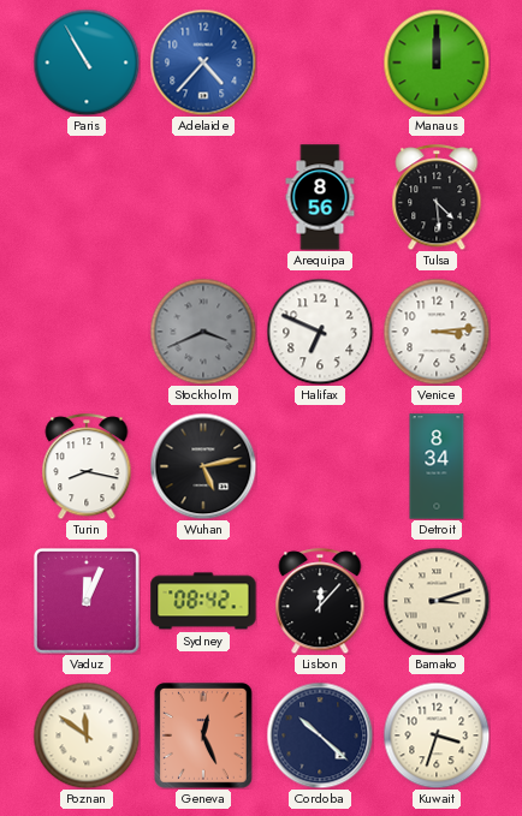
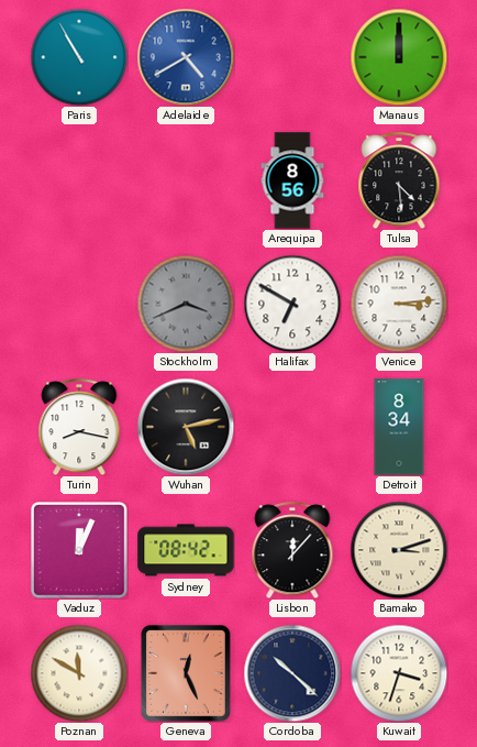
Adelaide: 4:37 -> 4:40 (186, 57)
Halifax: 6:49 -> 6:50 (292, 304)
Poznan: 11:51 -> 11:50 (79, 673)
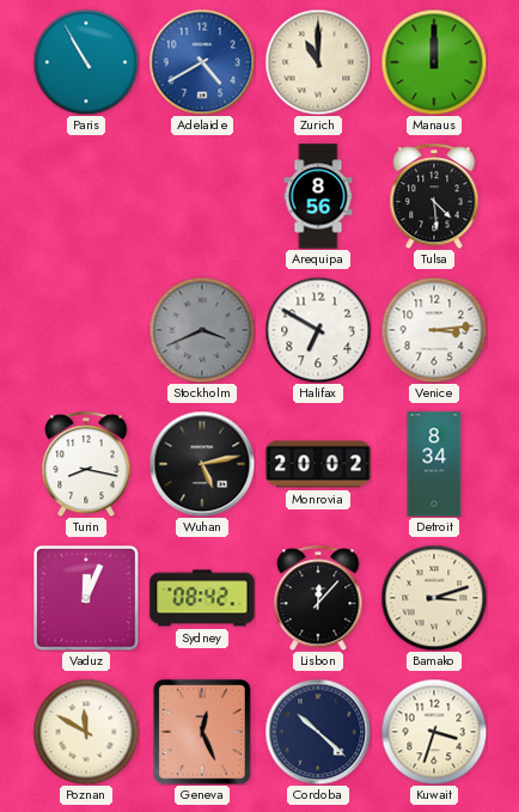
Zurich: none -> 11:00 (318, 62)
Monrovia: none -> 20:02 (318, 464)
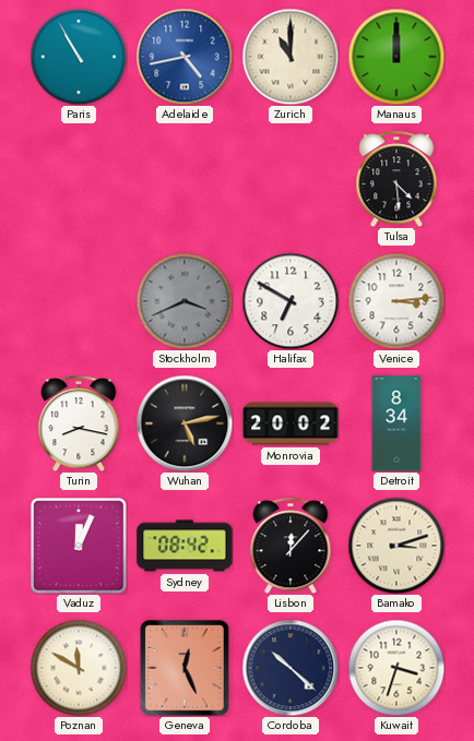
Adelaide: 4:40 -> 4:43 (185, 57)
Arequipa: 8:56 -> none (318, 196)
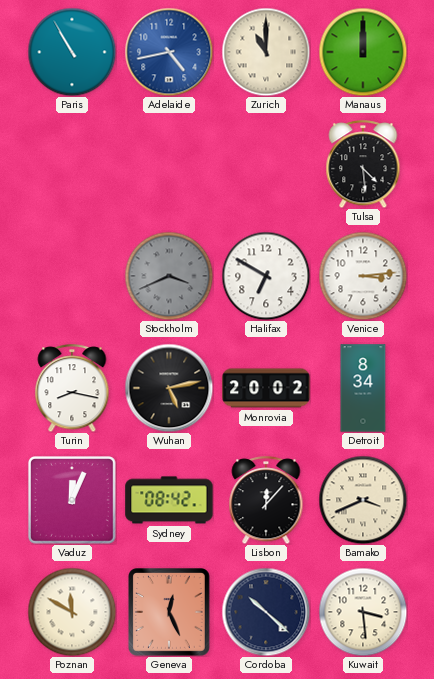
Bamako: 3:12 -> 3:41 (363, 500)
Kuwait: 3:33 -> 3:29 (363, 612)
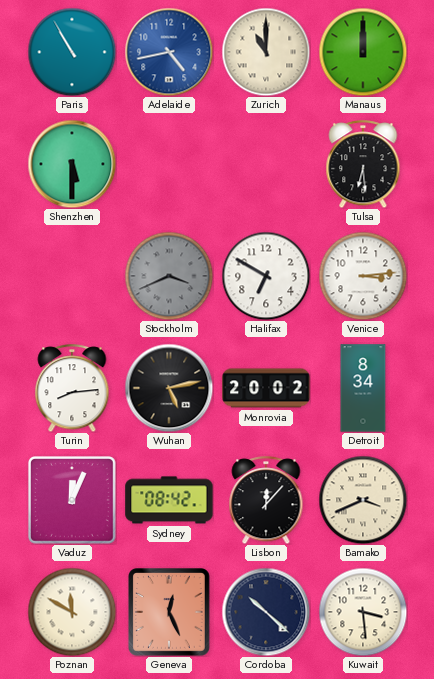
Shenzhen: none -> 5:30 (72, 164)
Tulsa: 4:29 -> 6:29 (363, 164)
Turin: 8:17 -> 8:14 (72, 388)
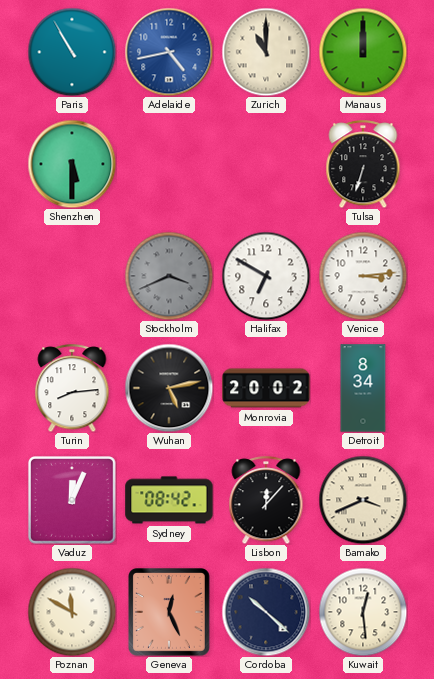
Tulsa: 6:29 -> 6:33 (363, 164)
Kuwait: 3:29 -> 12:29 (363, 612)
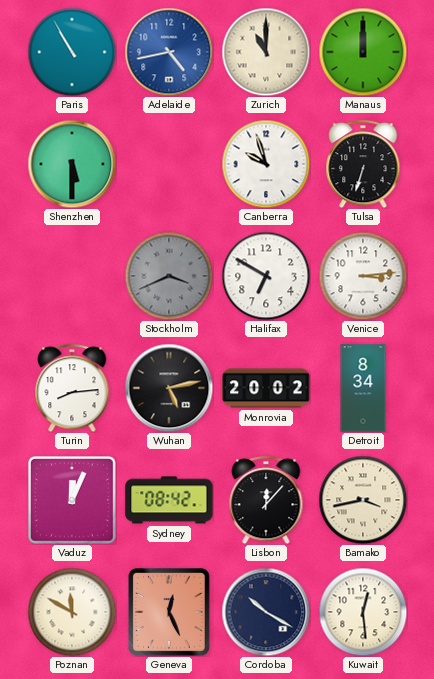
Canberra: none -> 9:57 (266, 164)
Bamako: 3:41 -> 3:43 (363, 500)
Cordoba: 10:22 -> 10:20 (266, 612)
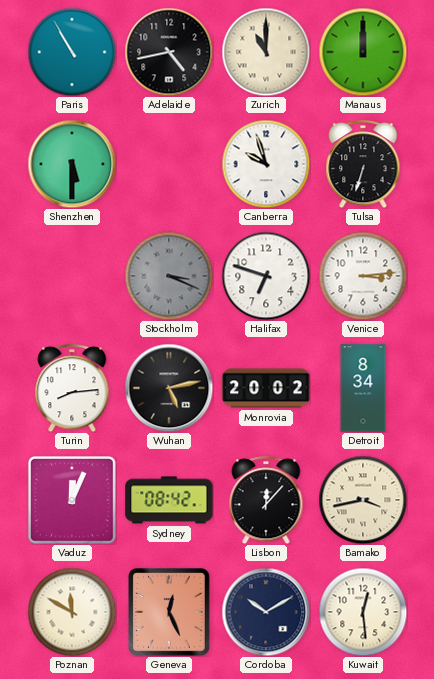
Adelaide dial: blue -> black (169, 52)
Stockholm: 3:41 -> 3:19 (169, 276)
Halifax: 6:50 -> 6:48 (266, 276)
Cordoba: 10:20 -> 10:10 (266, 612)
